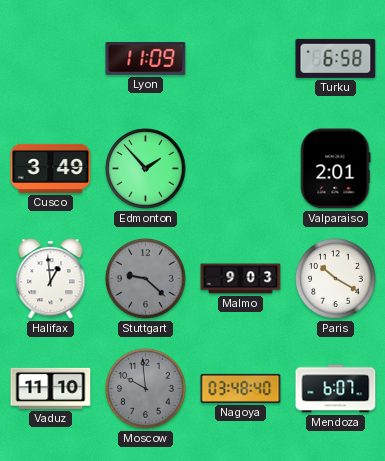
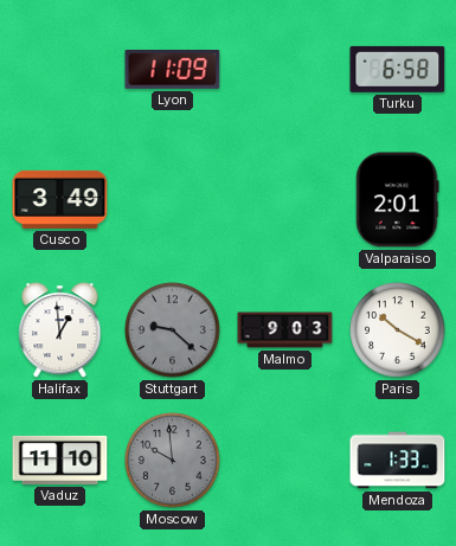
Edmonton: 1:53 -> none (146, 169)
Nagoya: 03:48 -> none (241, 388)
Mendoza: 6:07 -> 1:33 (398, 461)
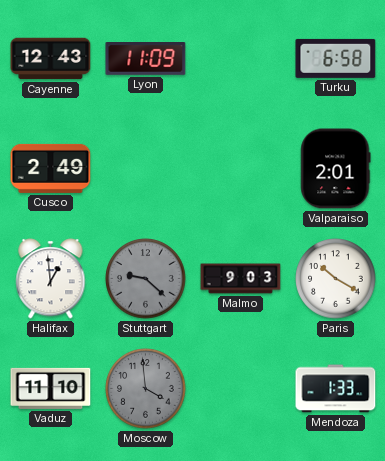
Cayenne: none -> 12:43 (51, 59)
Cusco: 3:49 -> 2:49 (51, 168)
Moscow: 9:59 -> 3:59 (146, 389)
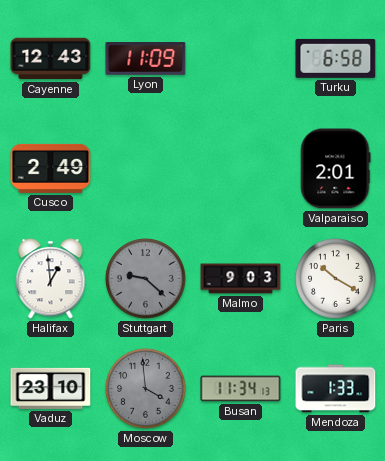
Vaduz: 11:10 -> 23:10 (51, 388)
Busan: none -> 11:34 (241, 389)
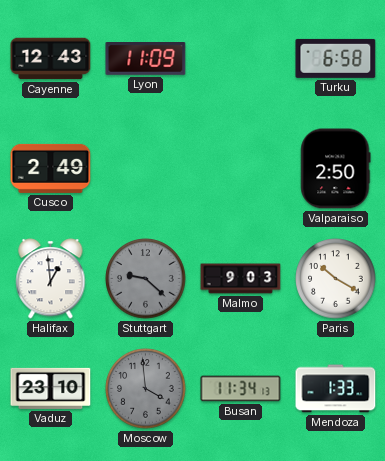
Valparaiso: 2:01 -> 2:50 (336, 169)
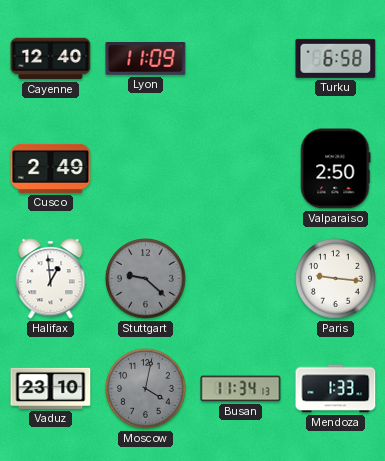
Cayenne: 12:43 -> 12:40 (51, 59)
Malmo: 9:03 -> none (241, 279)
Paris: 10:20 -> 9:16 (336, 279)
Moscow: 3:59 -> 4:02 (146, 389)
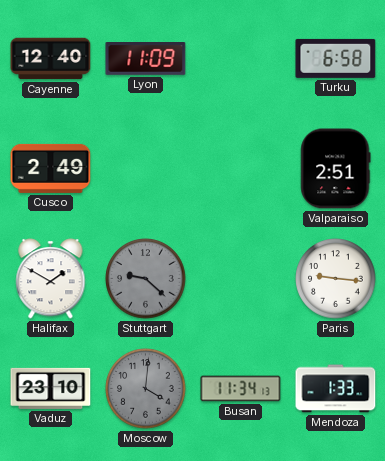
Valparaiso: 2:50 -> 2:51 (336, 169)
Halifax: 12:59 -> 1:50 (51, 279)
Moscow: 4:02 -> 4:01 (146, 389)
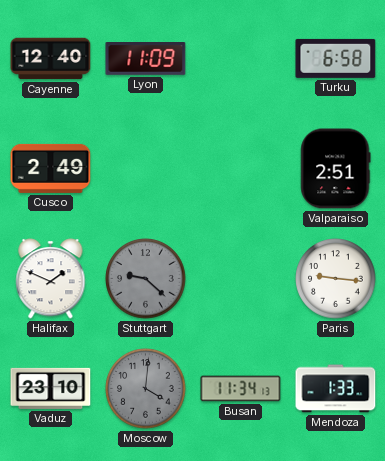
Halifax: 1:50 -> 1:49 (51, 279)
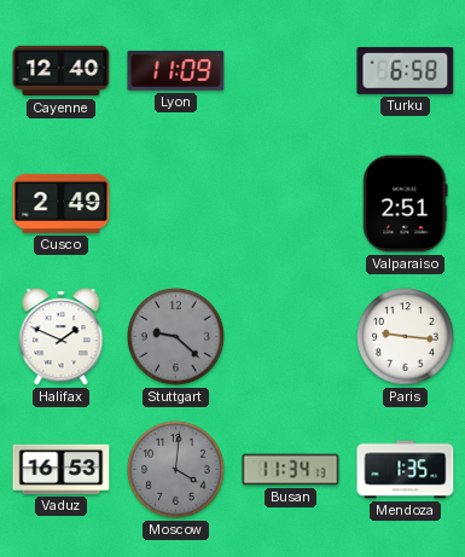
Vaduz: 23:10 -> 16:53 (62, 469)
Mendoza: 1:33 -> 1:35 (406, 470)
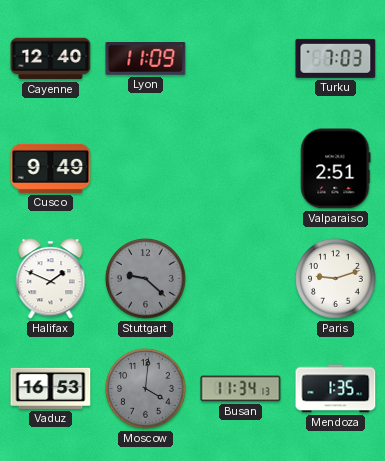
Turku: 6:58 -> 7:03 (336, 58)
Cusco: 2:49 -> 9:49 (51, 168)
Paris: 9:16 -> 9:12 (336, 279)
